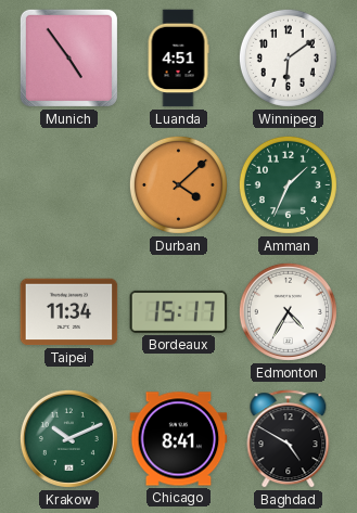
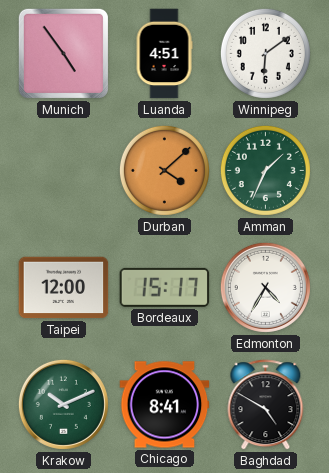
Taipei: 11:34 -> 12:00 (64, 288)
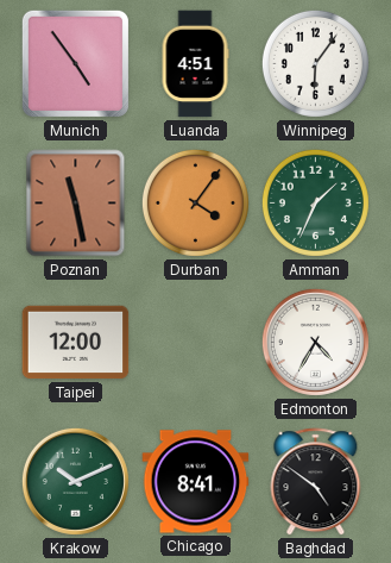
Winnipeg: 6:09 -> 6:06 (315, 63)
Poznan: none -> 11:28 (76, 204)
Durban: 4:08 -> 4:06 (195, 202)
Bordeaux: 15:17 -> none (165, 287)
Baghdad: 4:50 -> 4:51 (316, 482)
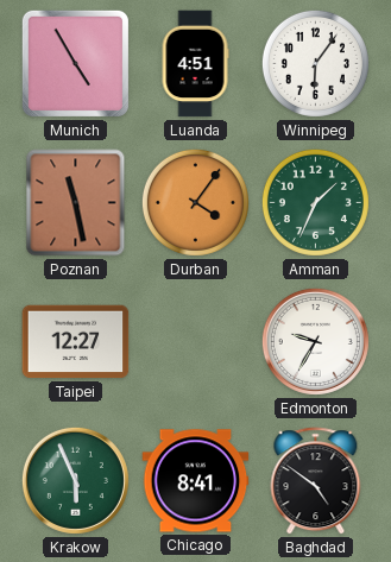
Munich: 4:54 -> 4:55 (75, 63)
Taipei: 12:00 -> 12:27 (76, 342)
Edmonton: 4:35 -> 9:35 (315, 341)
Krakow: 10:11 -> 5:56 (75, 480)
